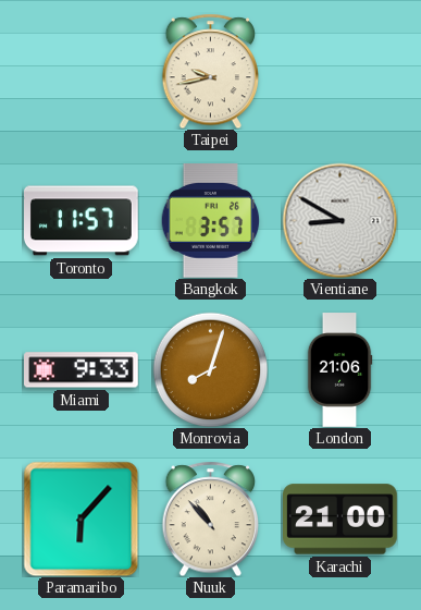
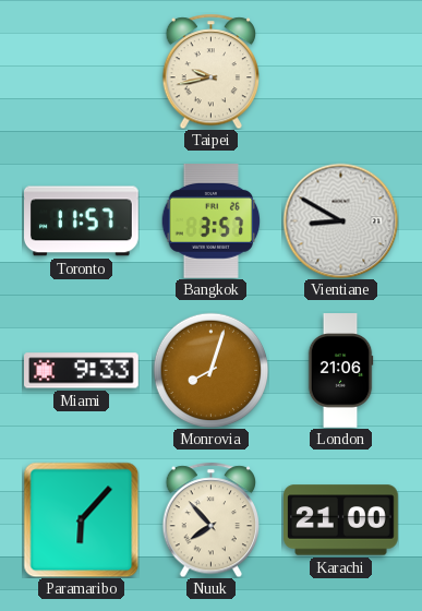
Nuuk: 10:53 -> 7:53 (210, 519)
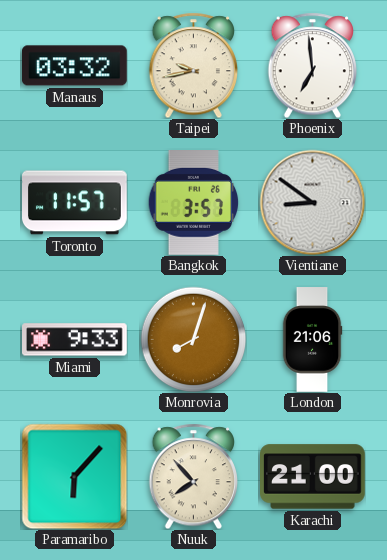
Manaus: none -> 03:32 (74, 66)
Phoenix: none -> 6:59 (312, 65)
Vientiane: 8:50 -> 8:51 (312, 202)
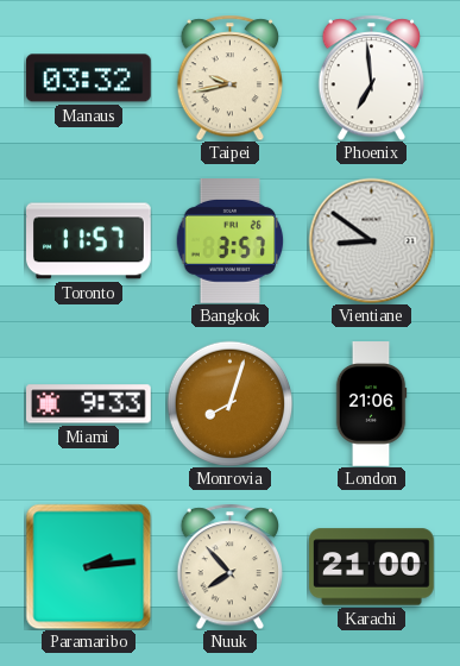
Paramaribo: 6:07 -> 2:14 (88, 566)
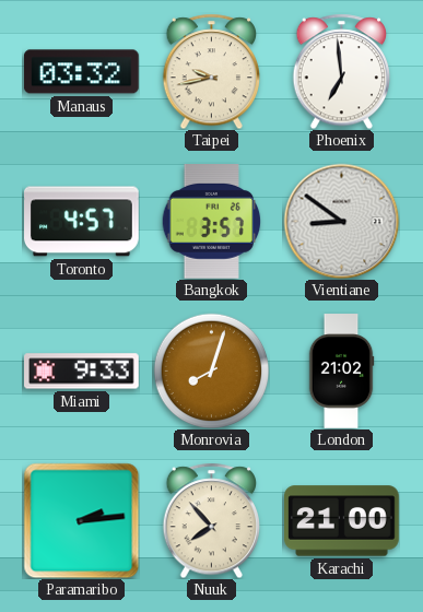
Toronto: 11:57 -> 4:57 (82, 222)
London: 21:06 -> 21:02 (341, 372)
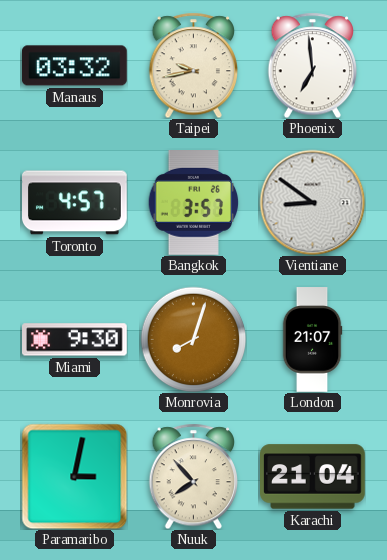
Miami: 9:33 -> 9:30 (75, 340)
London: 21:02 -> 21:07 (312, 340)
Paramaribo: 2:14 -> 3:02 (74, 476)
Karachi: 21:00 -> 21:04 (313, 477)
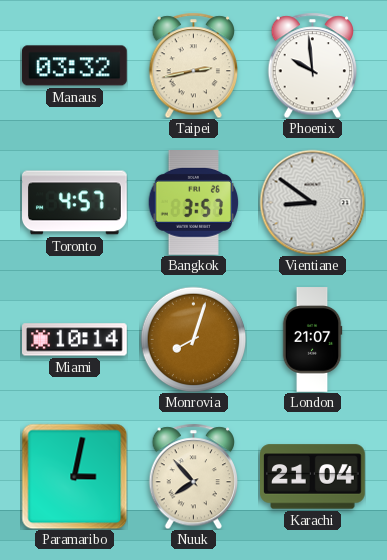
Taipei: 9:43 -> 2:43 (193, 65)
Phoenix: 6:59 -> 9:59 (312, 65)
Miami: 9:30 -> 10:14 (75, 340)
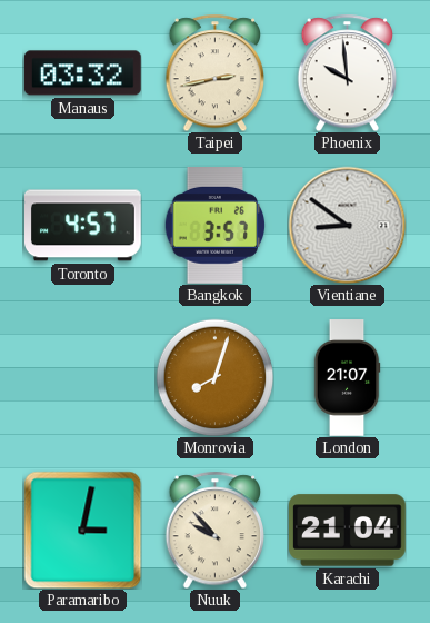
Miami: 10:14 -> none (75, 340)
Nuuk: 7:53 -> 9:53 (214, 530)
